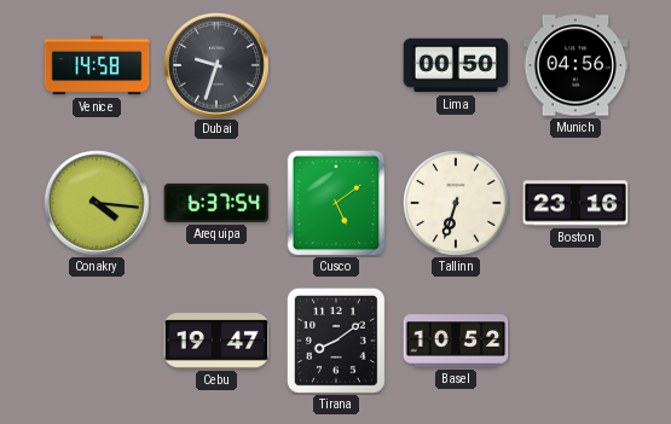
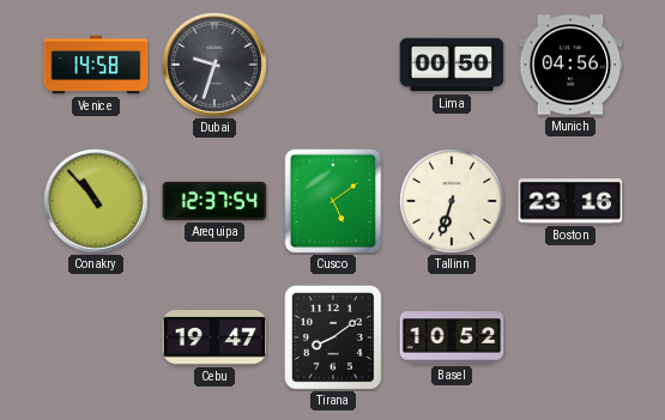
Conakry: 4:16 -> 10:53 (96, 201)
Arequipa: 6:37 -> 12:37 (214, 201)
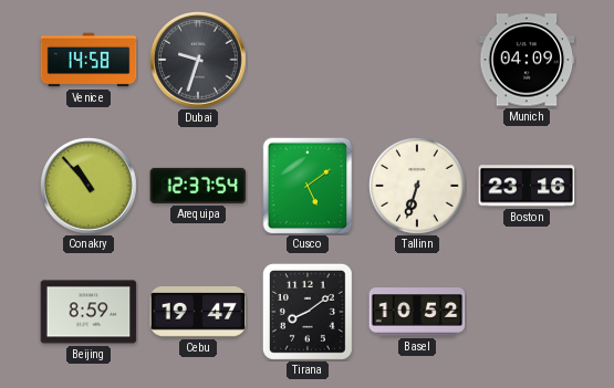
Lima: 00:50 -> none (452, 65)
Munich: 04:56 -> 04:09 (527, 60)
Beijing: none -> 8:59 (89, 312)
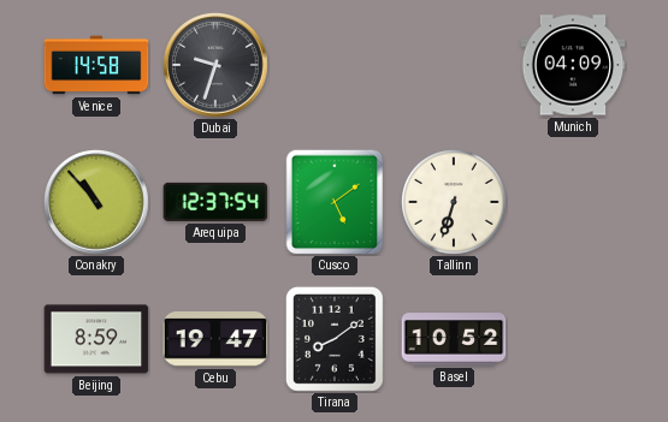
Boston: 23:16 -> none (527, 186)
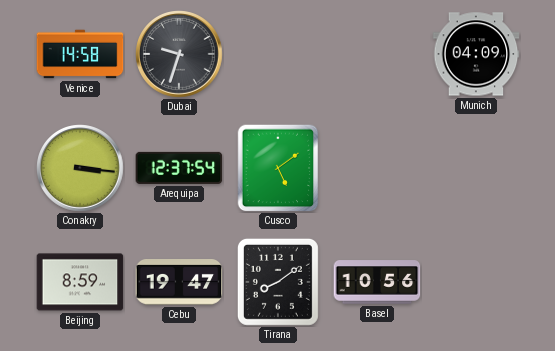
Conakry: 10:53 -> 3:16 (80, 168)
Tallinn: 6:33 -> none (455, 203)
Basel: 10:52 -> 10:56 (377, 282)
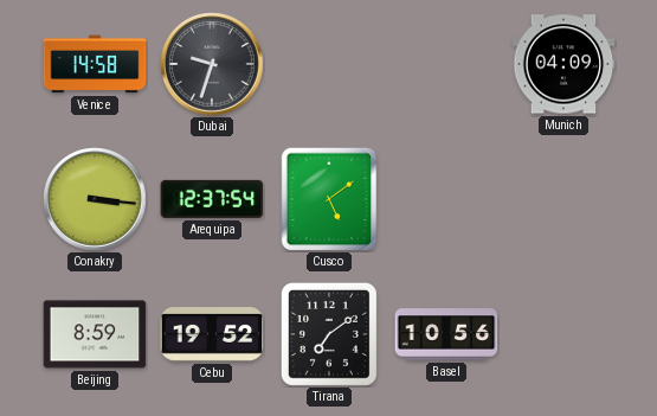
Cebu: 19:47 -> 19:52 (212, 335)
Tirana: 8:09 -> 7:09 (329, 334)
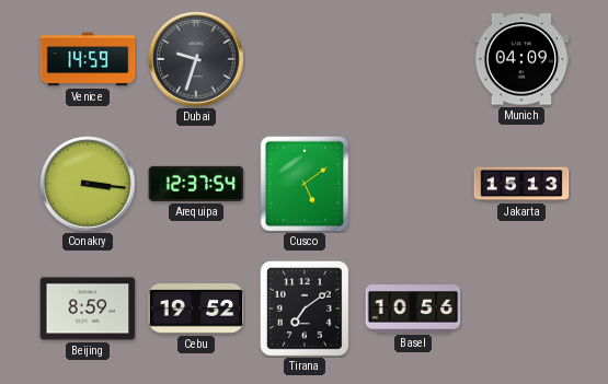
Venice: 14:58 -> 14:59 (88, 59)
Jakarta: none -> 15:13 (521, 184)
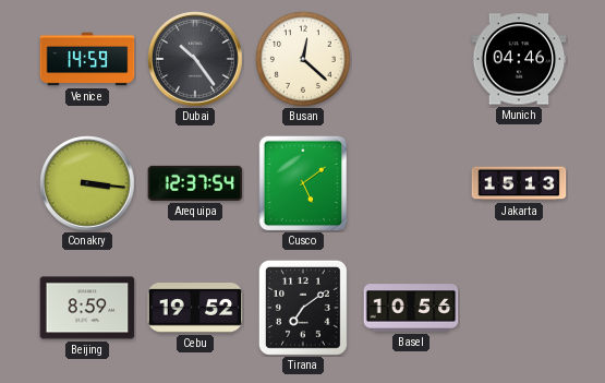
Dubai: 9:33 -> 10:24 (195, 59)
Busan: none -> 12:22 (304, 60)
Munich: 04:09 -> 04:46 (519, 59)
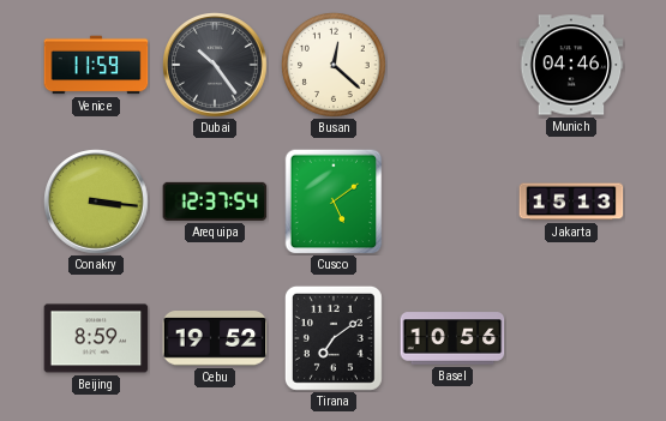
Venice: 14:59 -> 11:59 (96, 65)
